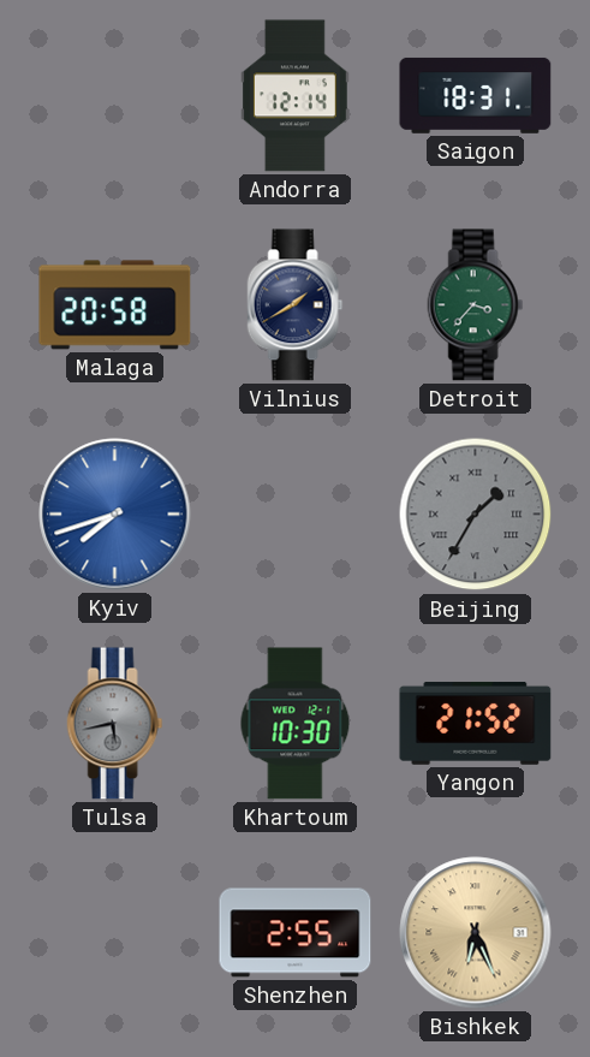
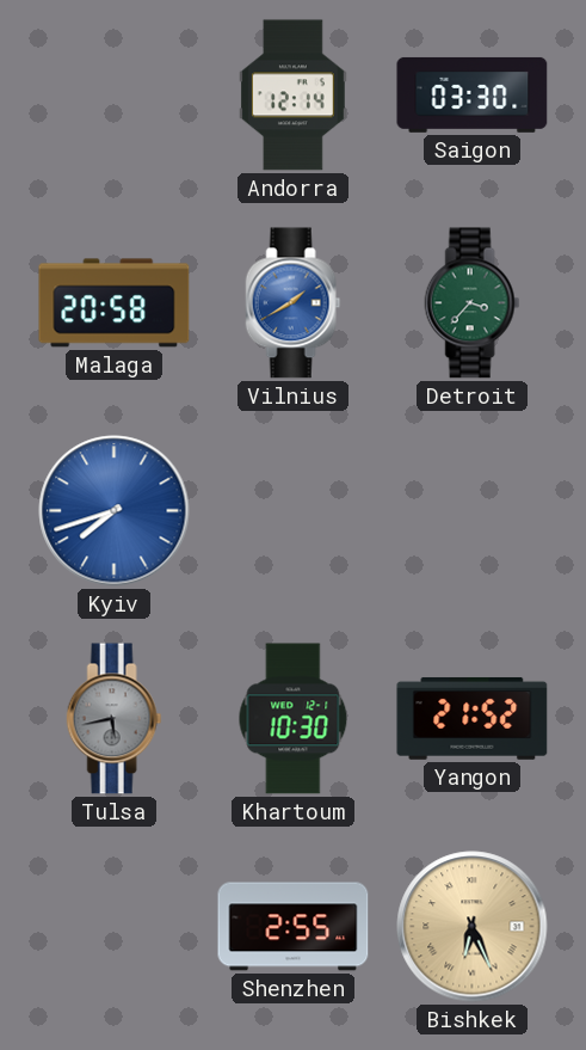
Saigon: 18:31 -> 03:30 (473, 94)
Vilnius dial: navy -> blue (294, 303)
Beijing: 1:35 -> none (476, 515)
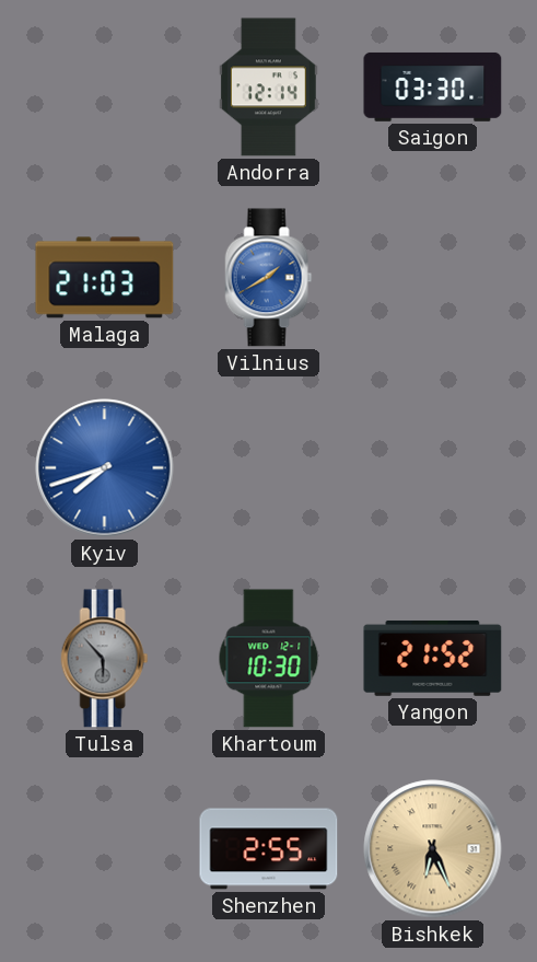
Malaga: 20:58 -> 21:03 (105, 278)
Detroit: 3:37 -> none (473, 303)
Tulsa: 5:43 -> 5:53 (105, 659)
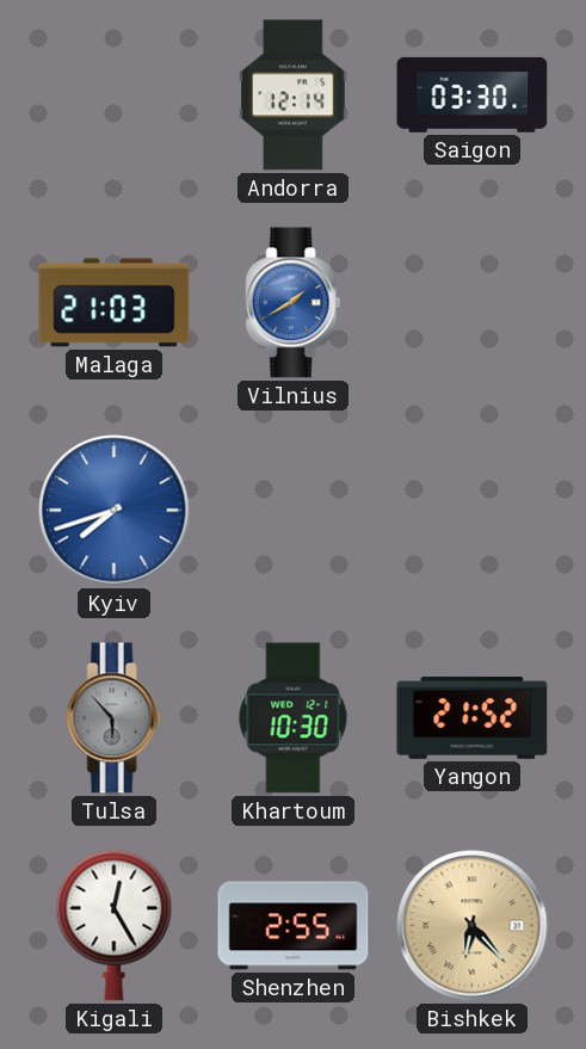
Kigali: none -> 12:25 (115, 925)
Bishkek: 6:26 -> 6:23 (473, 926)
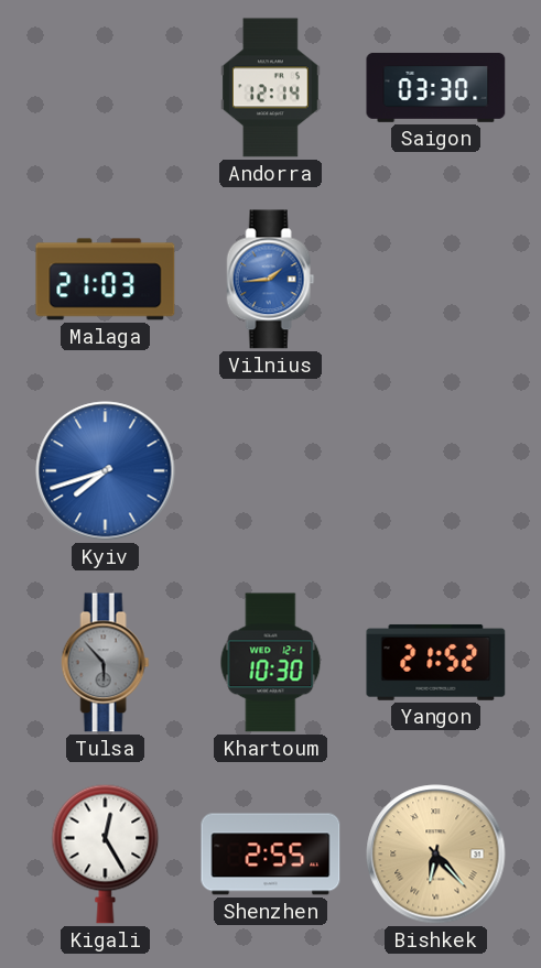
Vilnius: 1:40 -> 1:44 (271, 280)
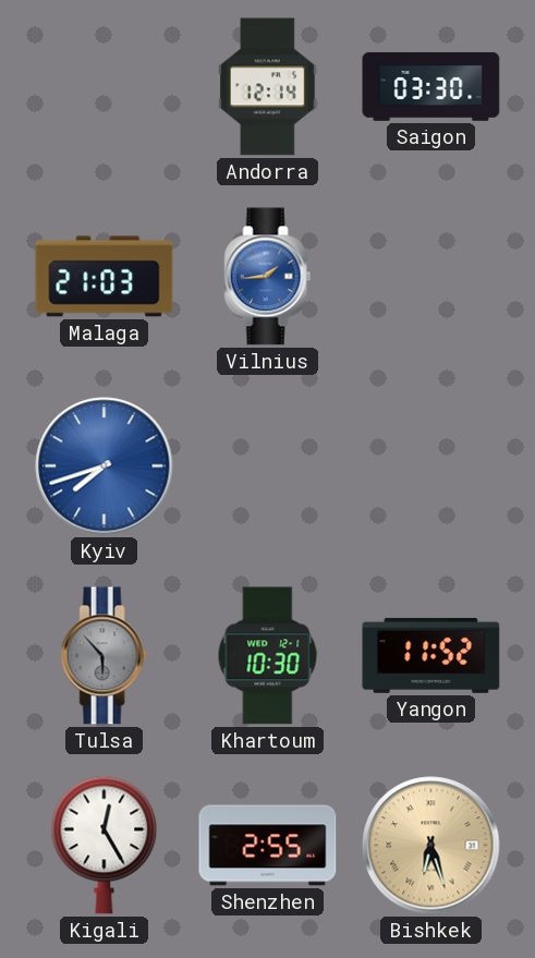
Yangon: 21:52 -> 11:52 (431, 655)
Bishkek: 6:23 -> 6:27 (431, 846)
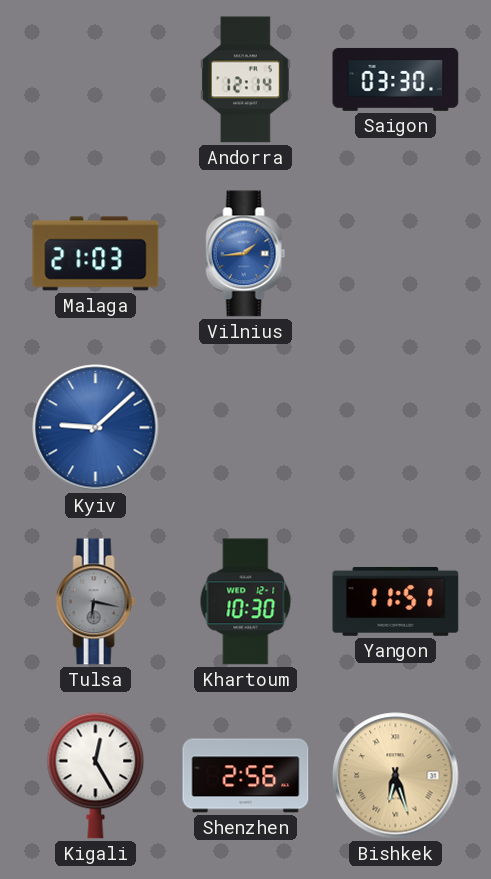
Kyiv: 7:42 -> 9:08 (96, 428)
Tulsa: 5:53 -> 6:17 (96, 602)
Yangon: 11:52 -> 11:51 (396, 601)
Shenzhen: 2:55 -> 2:56 (246, 776)
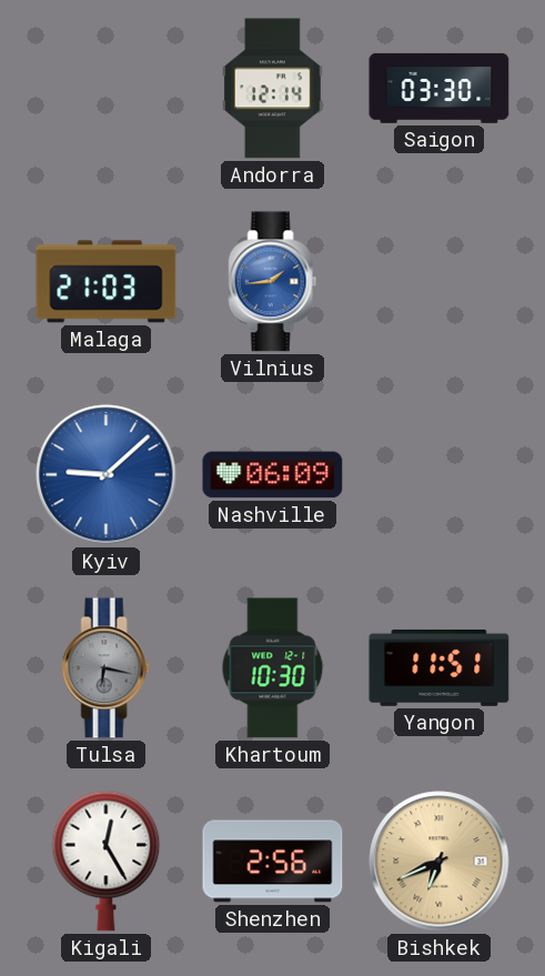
Nashville: none -> 06:09 (273, 475)
Bishkek: 6:27 -> 6:41 (440, 862)
